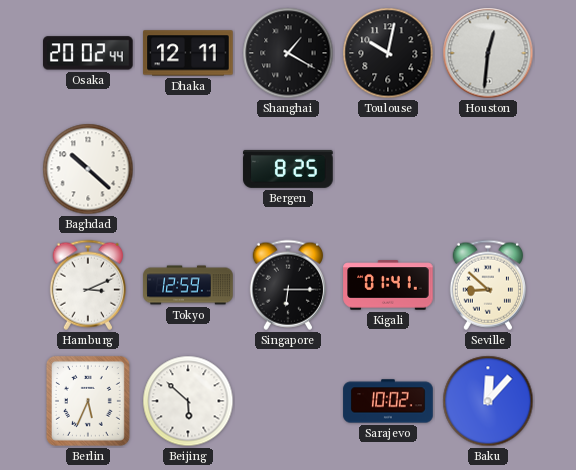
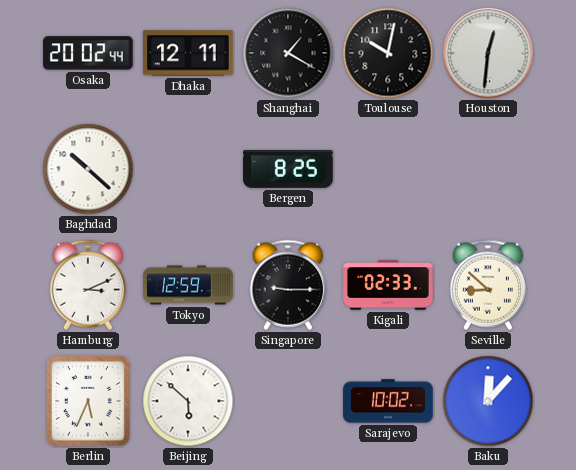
Singapore: 6:15 -> 9:15 (288, 285)
Kigali: 01:41 -> 02:33 (388, 285)
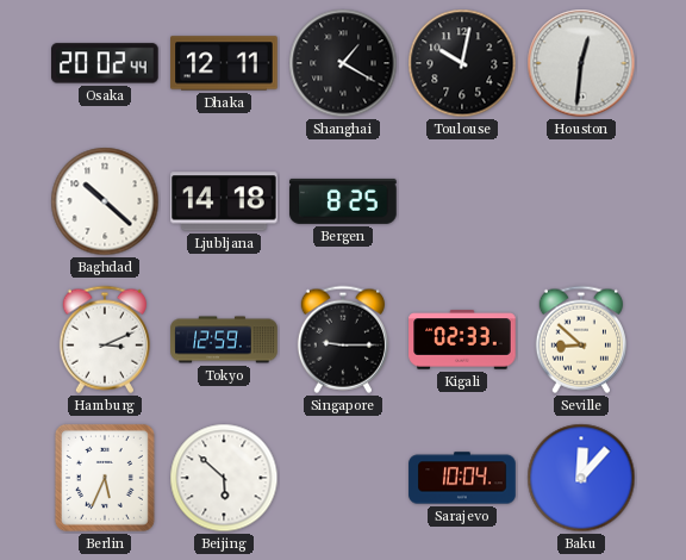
Ljubljana: none -> 14:18 (224, 201)
Sarajevo: 10:02 -> 10:04 (462, 478)
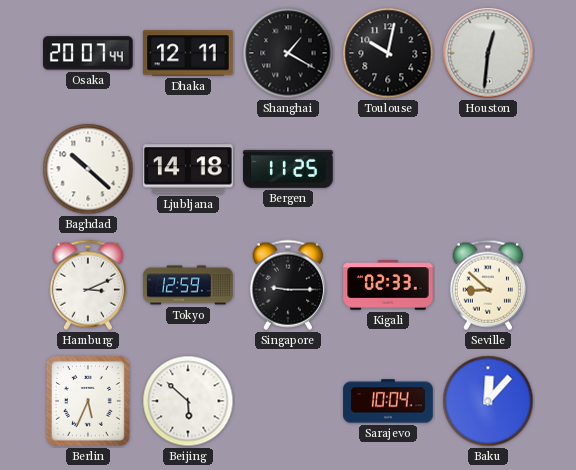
Osaka: 20:02 -> 20:07 (89, 53)
Bergen: 8:25 -> 11:25 (288, 169)
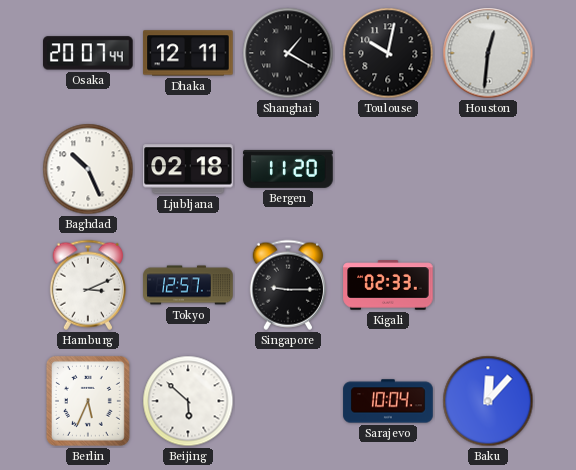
Baghdad: 10:22 -> 10:26 (88, 169)
Ljubljana: 14:18 -> 02:18 (188, 169)
Bergen: 11:25 -> 11:20 (288, 169)
Tokyo: 12:59 -> 12:57 (188, 285)
Seville: 8:52 -> none (488, 285)
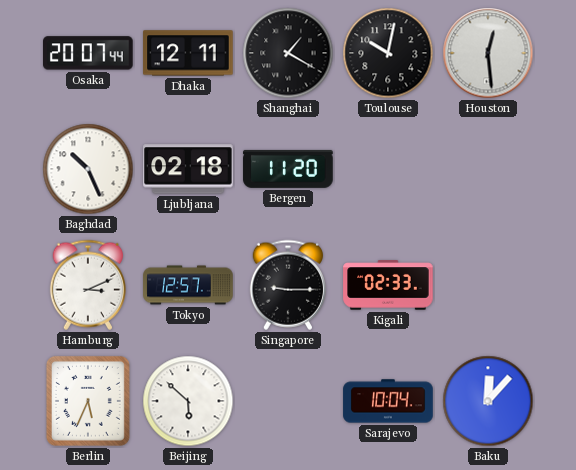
Houston: 12:31 -> 12:29 (488, 53)
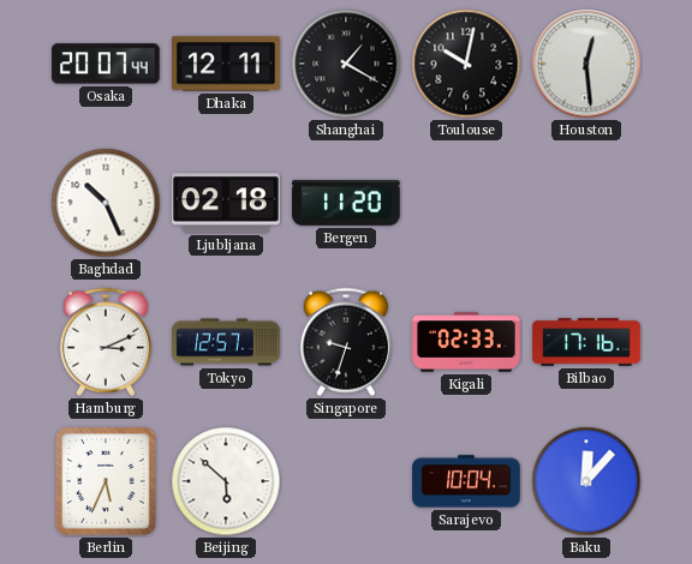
Singapore: 9:15 -> 9:33 (346, 342)
Bilbao: none -> 17:16 (586, 343)
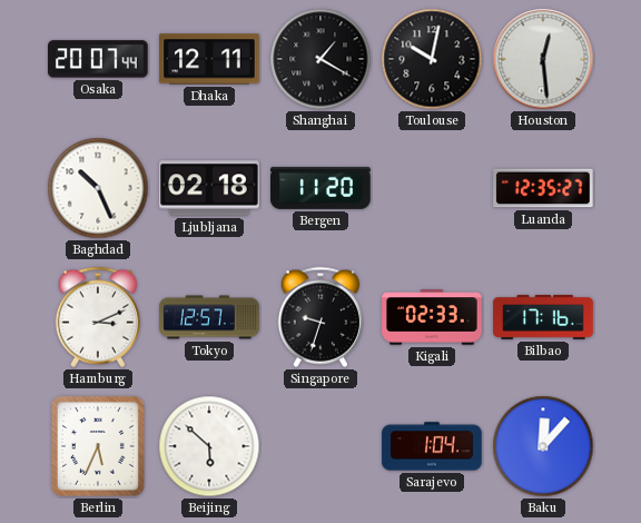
Luanda: none -> 12:35 (543, 188)
Sarajevo: 10:04 -> 1:04 (432, 446)
